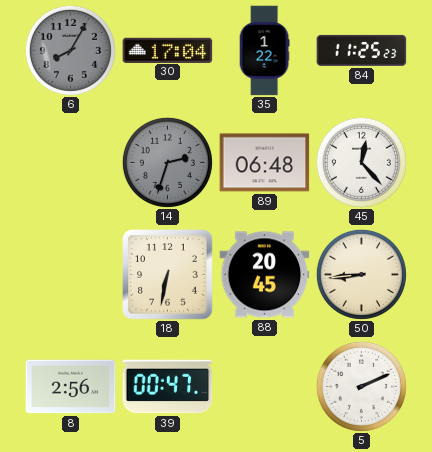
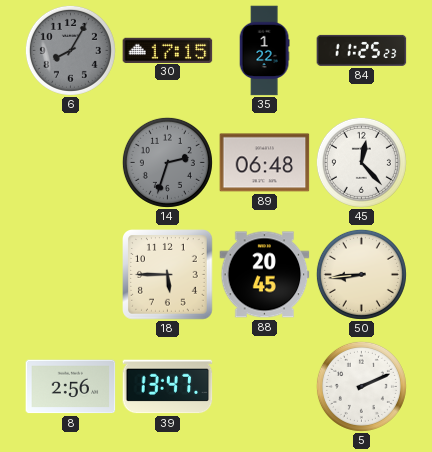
30: 17:04 -> 17:15 (168, 50)
18: 6:32 -> 5:45 (168, 275)
39: 00:47 -> 13:47 (168, 387)
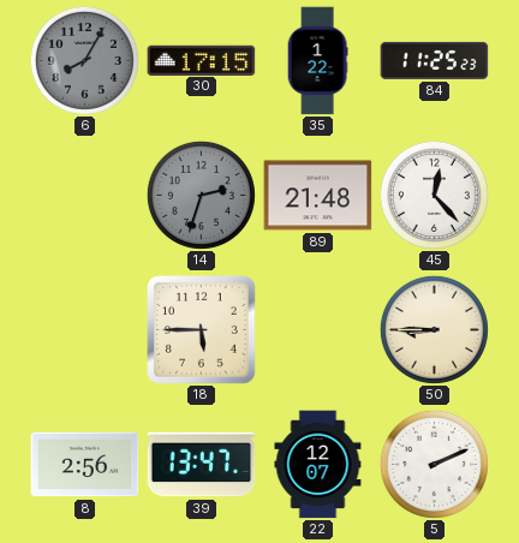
89: 06:48 -> 21:48 (318, 196)
88: 20:45 -> none (265, 275)
50: 8:44 -> 8:45 (434, 329)
22: none -> 12:07 (318, 465)
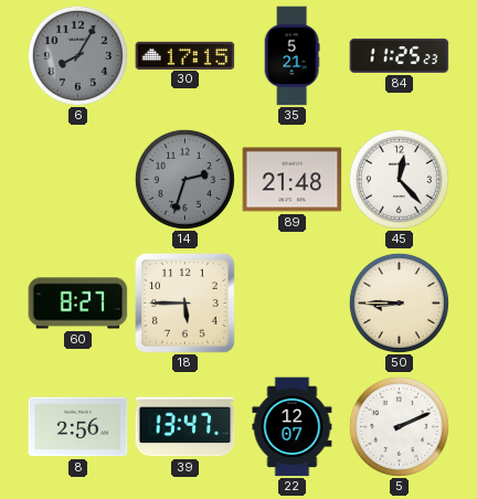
35: 1:22 -> 5:21 (291, 56)
60: none -> 8:27 (78, 304)
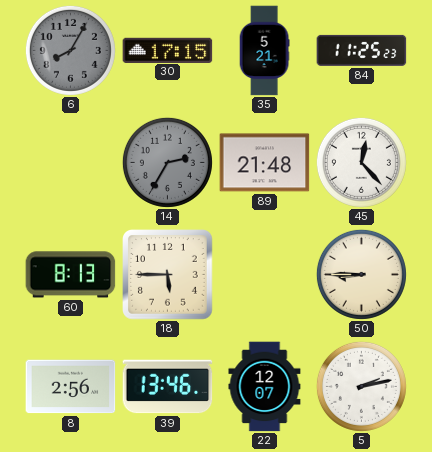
14: 2:33 -> 2:35 (167, 162)
60: 8:27 -> 8:13 (71, 275)
39: 13:47 -> 13:46 (168, 387)
5: 2:11 -> 2:13 (361, 386)
